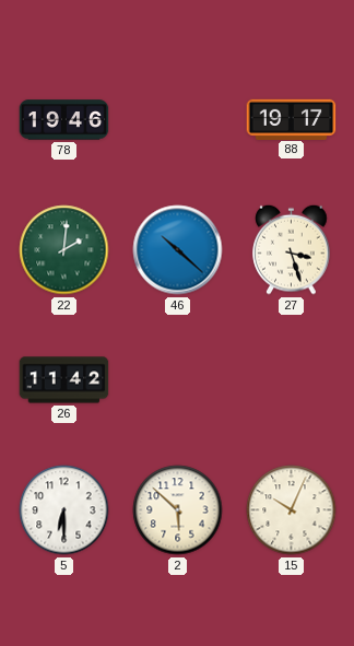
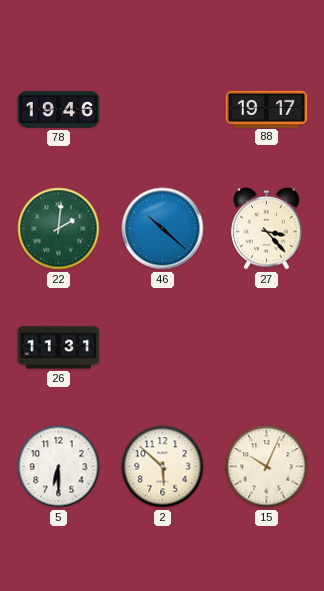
27: 3:27 -> 3:23 (267, 228)
26: 11:42 -> 11:31 (59, 348)
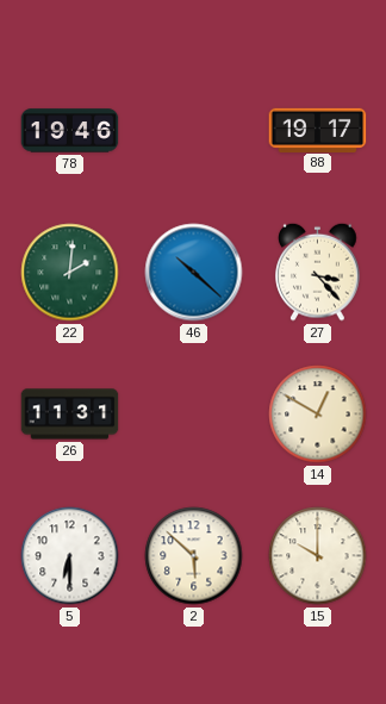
14: none -> 12:50 (318, 415)
15: 10:04 -> 10:00 (318, 556)
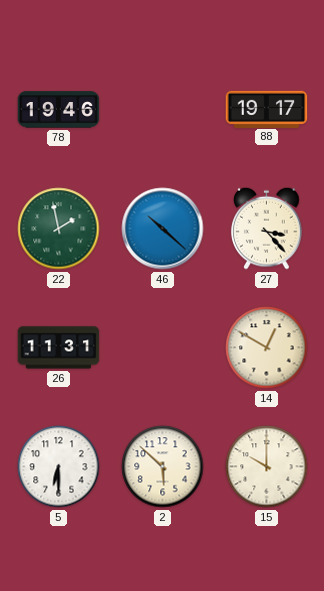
22: 2:01 -> 1:58 (59, 229)
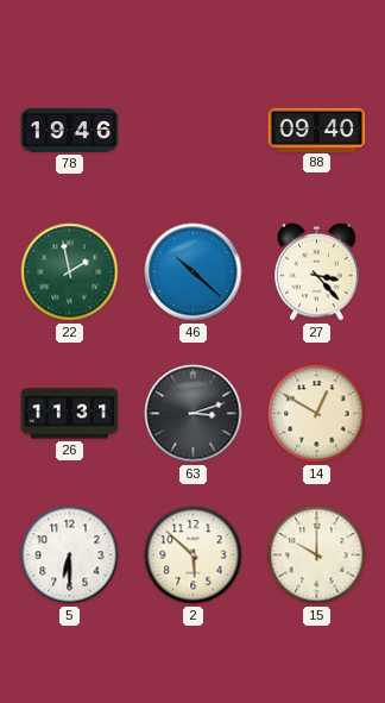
88: 19:17 -> 09:40 (317, 130)
63: none -> 3:12 (194, 414)
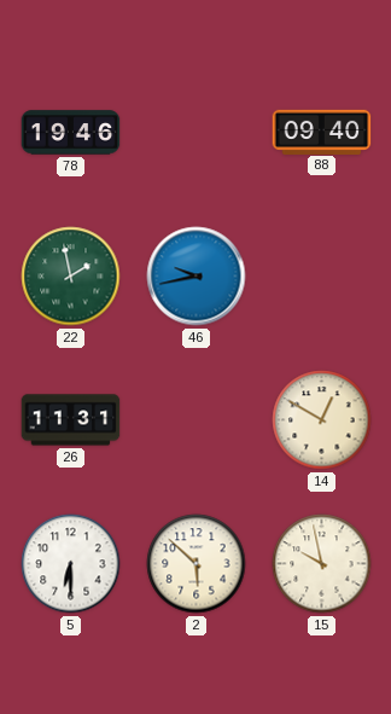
46: 10:22 -> 9:43 (197, 277)
27: 3:23 -> none (317, 271)
63: 3:12 -> none (194, 414)
15: 10:00 -> 9:58 (322, 564)
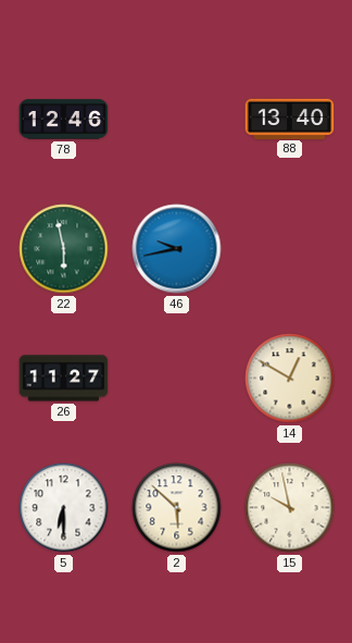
78: 19:46 -> 12:46 (64, 120)
88: 09:40 -> 13:40 (290, 119)
22: 1:58 -> 5:58 (64, 249)
26: 11:31 -> 11:27 (64, 379)
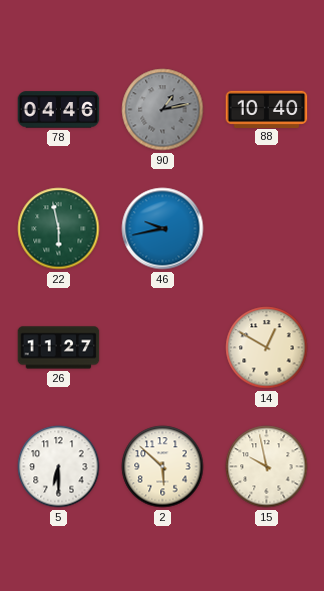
78: 12:46 -> 04:46 (59, 110)
90: none -> 1:13 (163, 110)
88: 13:40 -> 10:40 (267, 109)
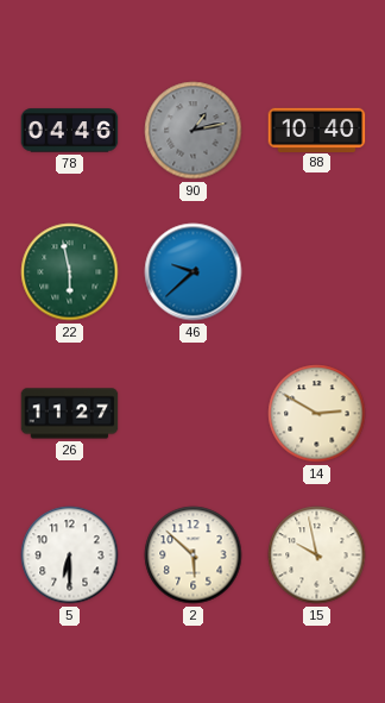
46: 9:43 -> 9:38 (194, 272)
14: 12:50 -> 2:50 (317, 414)
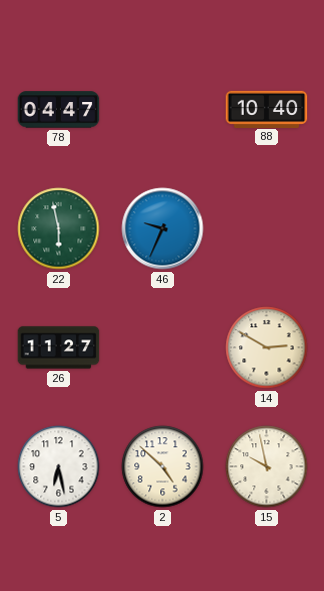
78: 04:46 -> 04:47 (59, 110)
90: 1:13 -> none (194, 131)
46: 9:38 -> 9:34 (163, 229)
5: 6:30 -> 6:28 (59, 467)
2: 5:52 -> 4:52 (163, 467)
